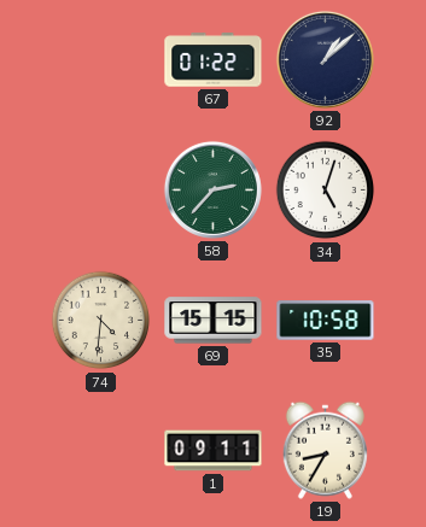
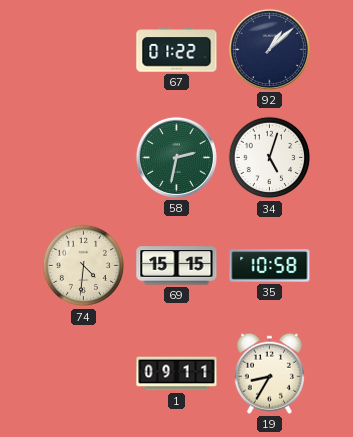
58: 2:37 -> 2:32 (176, 157)
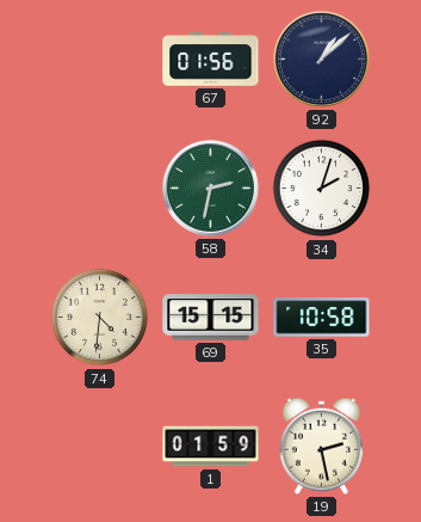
67: 01:22 -> 01:56 (211, 60)
34: 5:03 -> 2:03 (322, 189)
1: 09:11 -> 01:59 (211, 447)
19: 8:35 -> 2:28 (321, 446)
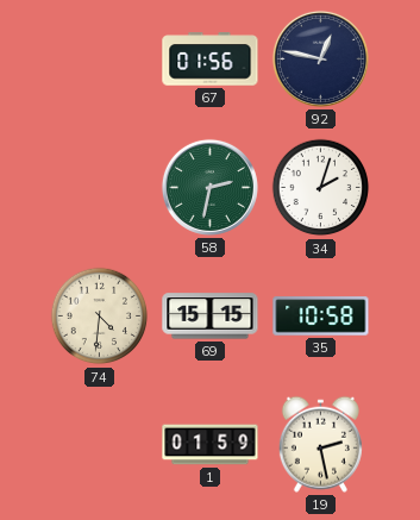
92: 1:08 -> 12:47 (320, 58)
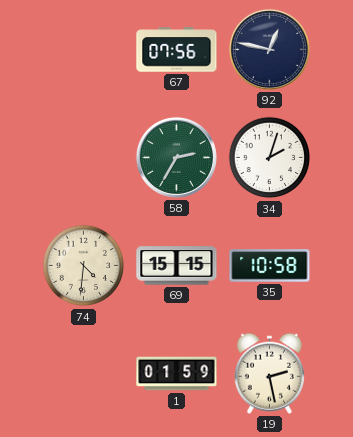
67: 01:56 -> 07:56 (177, 50)
58: 2:32 -> 2:35 (176, 157)
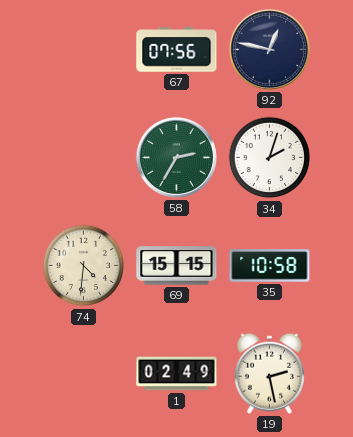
1: 01:59 -> 02:49 (177, 374)
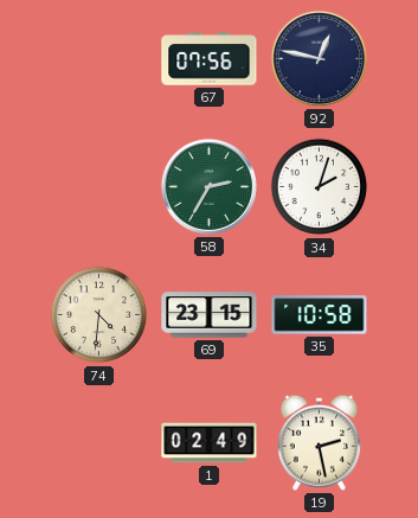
69: 15:15 -> 23:15 (210, 315)
